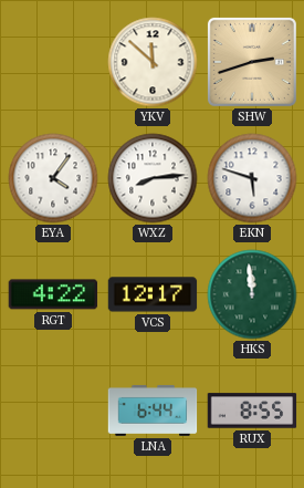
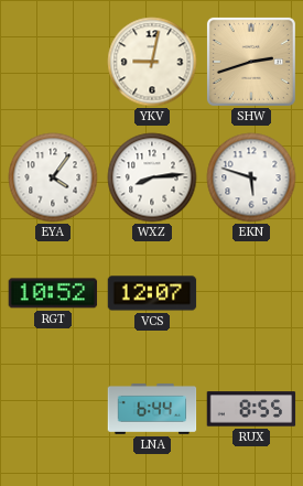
YKV: 11:52 -> 9:02 (152, 62)
RGT: 4:22 -> 10:52 (53, 293)
VCS: 12:17 -> 12:07 (152, 293)
HKS: 11:59 -> none (252, 294)
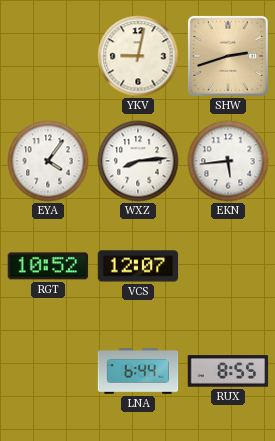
EKN: 5:48 -> 5:44 (228, 161)
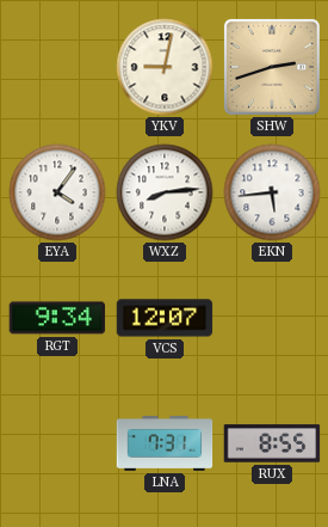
RGT: 10:52 -> 9:34 (57, 318)
LNA: 6:44 -> 7:31 (165, 443)
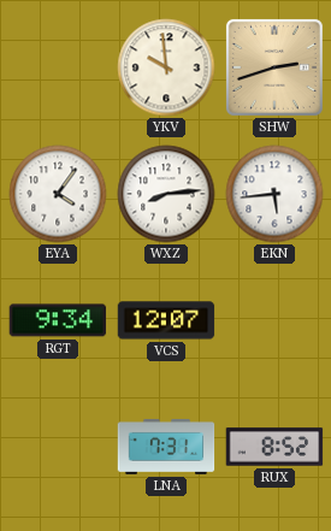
YKV: 9:02 -> 9:59 (166, 67)
RUX: 8:55 -> 8:52 (274, 447)
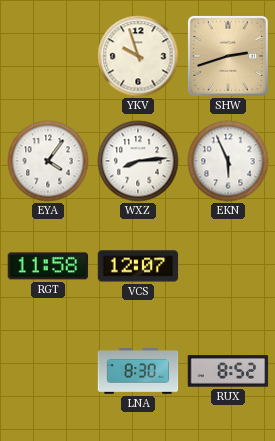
YKV: 9:59 -> 9:57 (138, 56)
EKN: 5:44 -> 5:56 (228, 161)
RGT: 9:34 -> 11:58 (48, 266)
LNA: 7:31 -> 8:30 (138, 371)
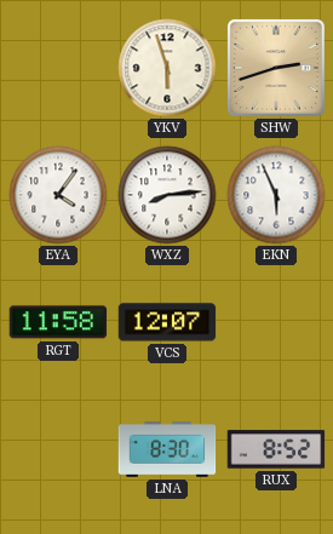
YKV: 9:57 -> 5:57 (167, 68)
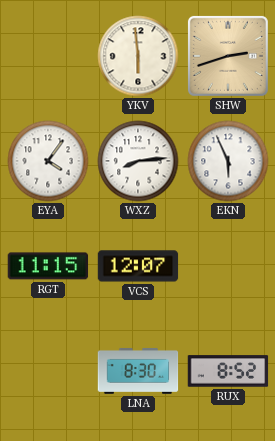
YKV: 5:57 -> 5:59 (138, 56)
RGT: 11:58 -> 11:15 (48, 266)
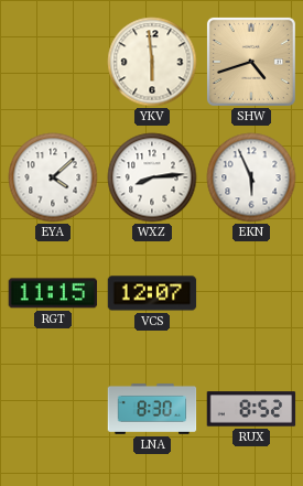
SHW: 2:42 -> 4:42 (251, 62)
EYA: 4:06 -> 4:08 (53, 177)
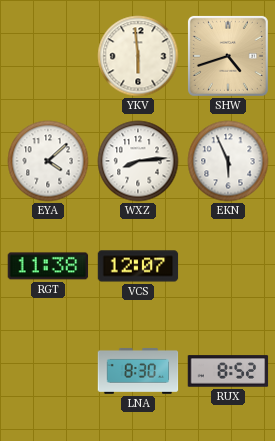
RGT: 11:15 -> 11:38 (48, 266)
